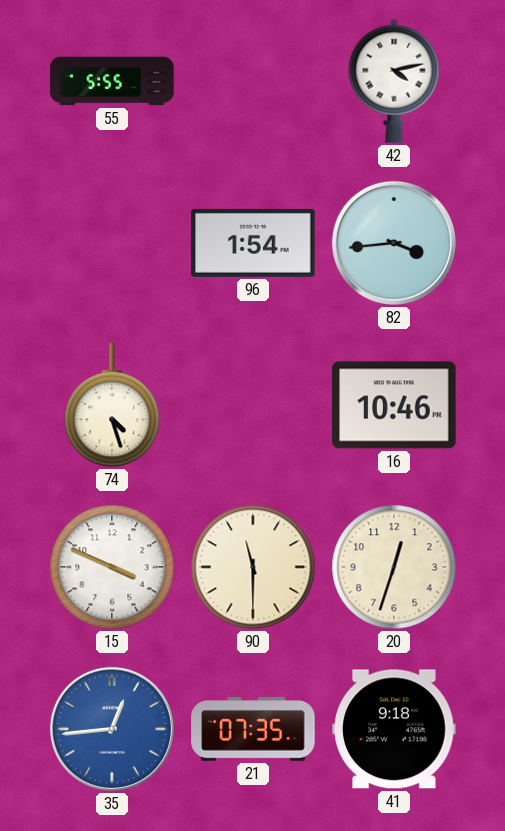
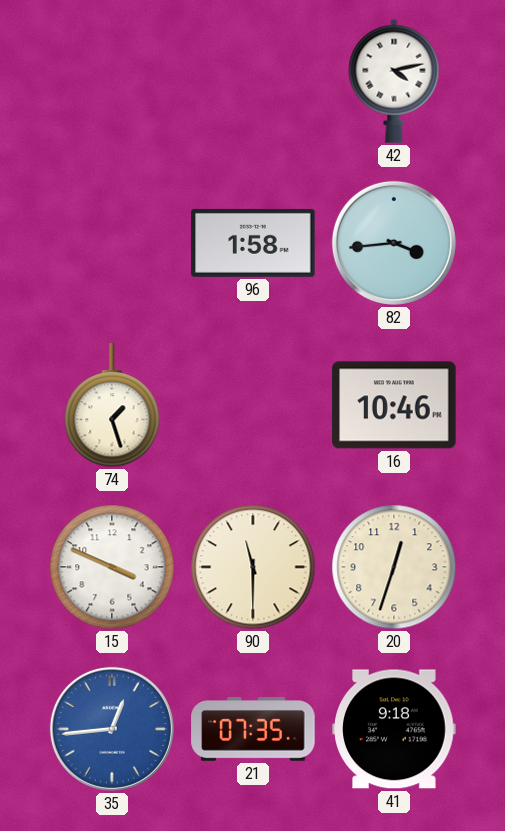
55: 5:55 -> none (112, 81)
96: 1:54 -> 1:58 (253, 243)
74: 4:27 -> 1:27 (112, 406)
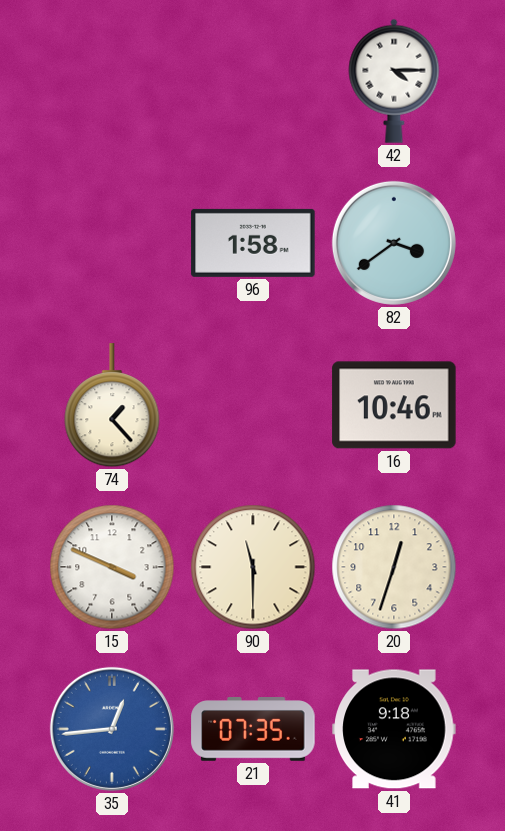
42: 4:13 -> 4:15 (394, 81)
82: 3:44 -> 3:39 (394, 243)
74: 1:27 -> 1:23 (112, 406)
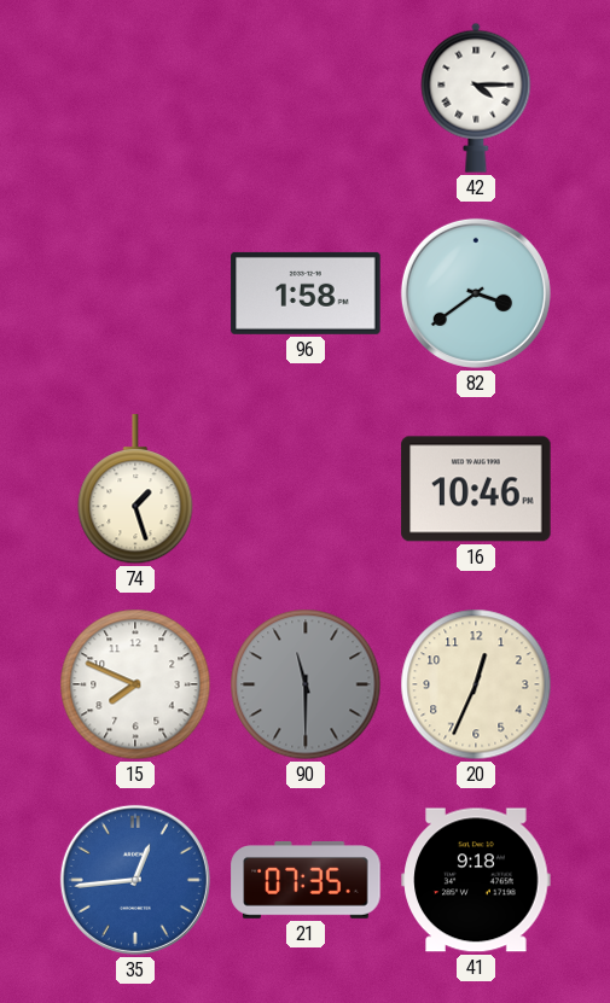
74: 1:23 -> 1:27 (135, 490)
15: 3:49 -> 7:49 (135, 684)
90 dial: cream -> grey (306, 684)
20: 12:33 -> 12:34 (476, 684)
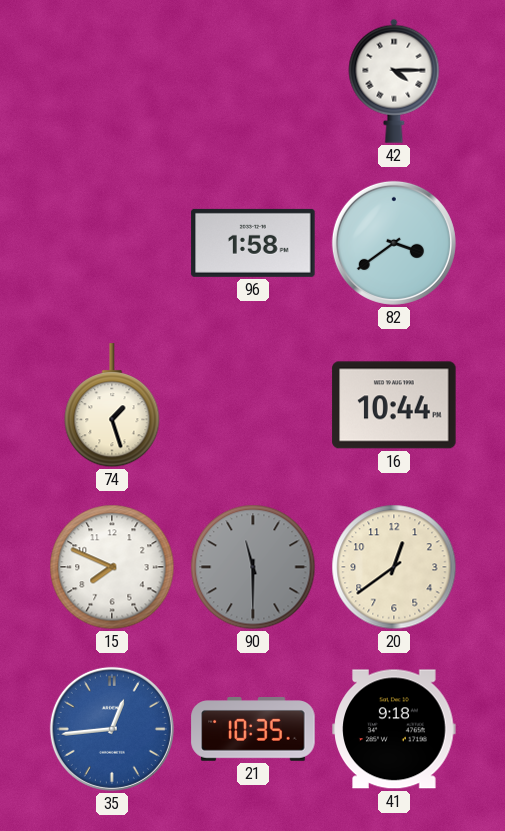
16: 10:46 -> 10:44 (394, 405)
20: 12:34 -> 12:39 (394, 567)
21: 07:35 -> 10:35 (253, 730)
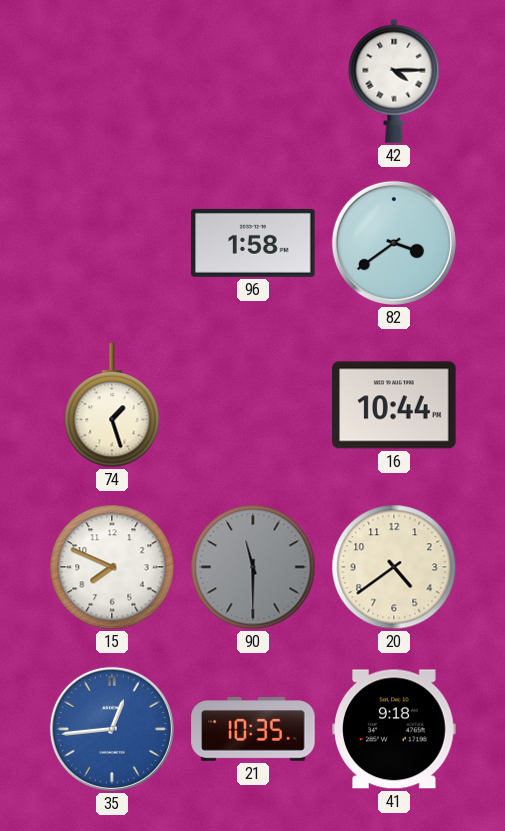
20: 12:39 -> 4:39 (394, 567)
